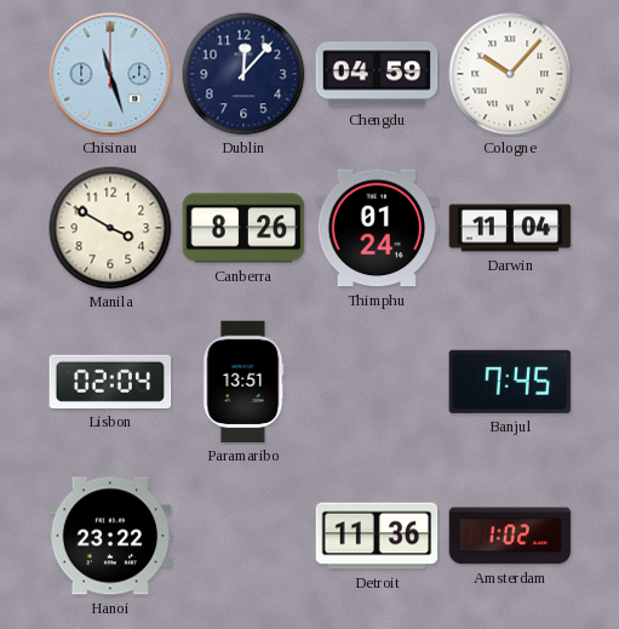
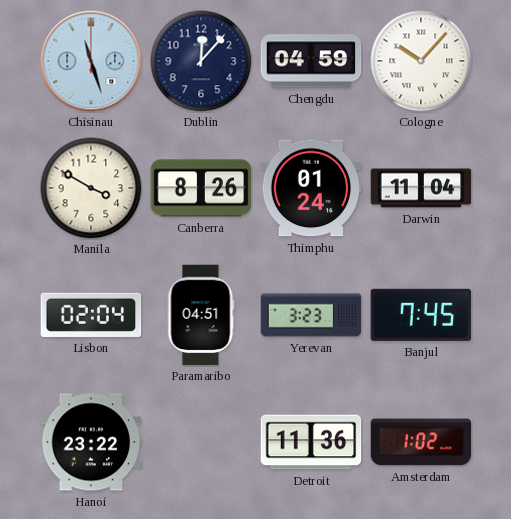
Paramaribo: 13:51 -> 04:51 (201, 315)
Yerevan: none -> 3:23 (311, 315)
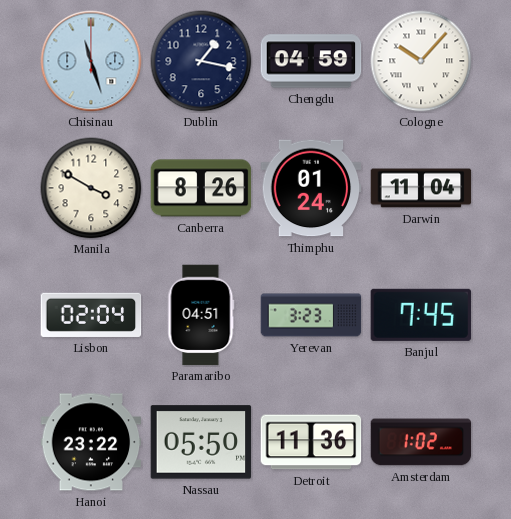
Dublin: 12:07 -> 1:17 (201, 61)
Nassau: none -> 05:50 (201, 442)
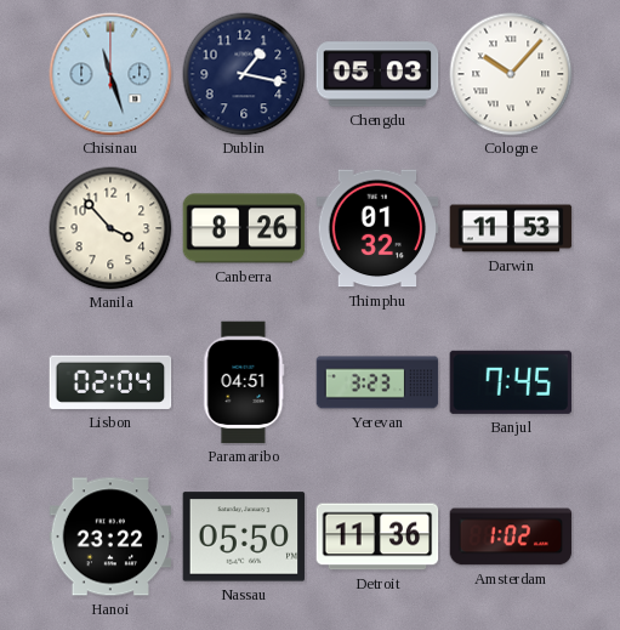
Chengdu: 04:59 -> 05:03 (377, 74)
Manila: 3:50 -> 3:53 (110, 228)
Thimphu: 01:24 -> 01:32 (377, 228)
Darwin: 11:04 -> 11:53 (511, 228)
